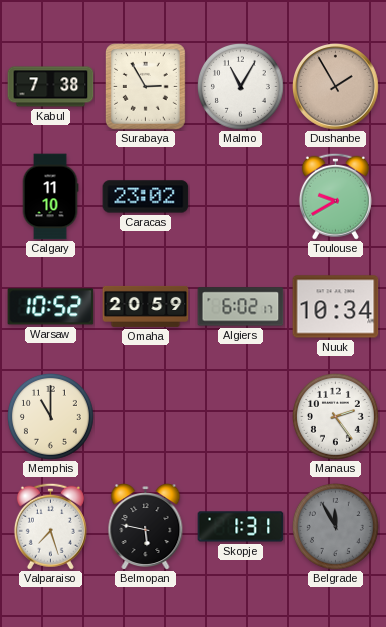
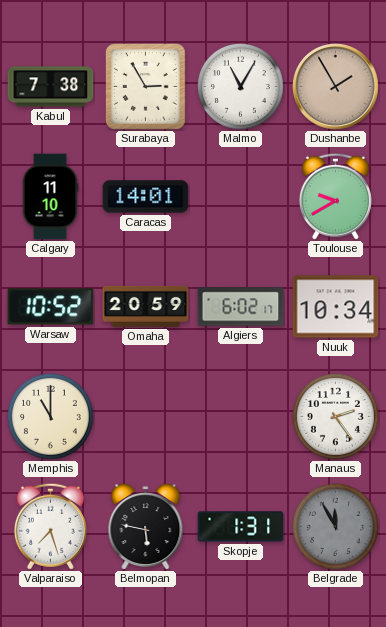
Caracas: 23:02 -> 14:01 (146, 197)
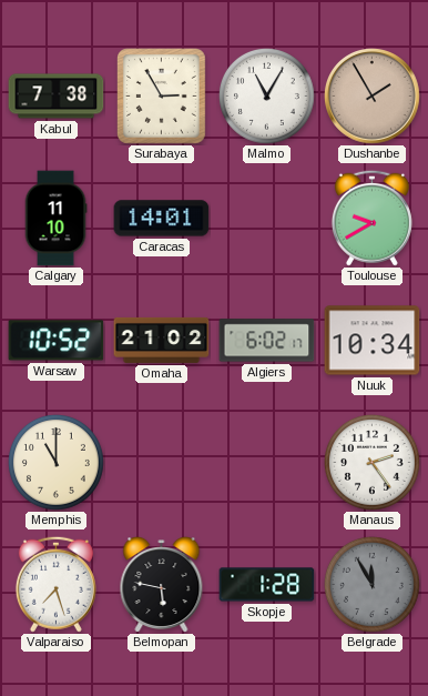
Omaha: 20:59 -> 21:02 (162, 340)
Skopje: 1:31 -> 1:28 (267, 585)
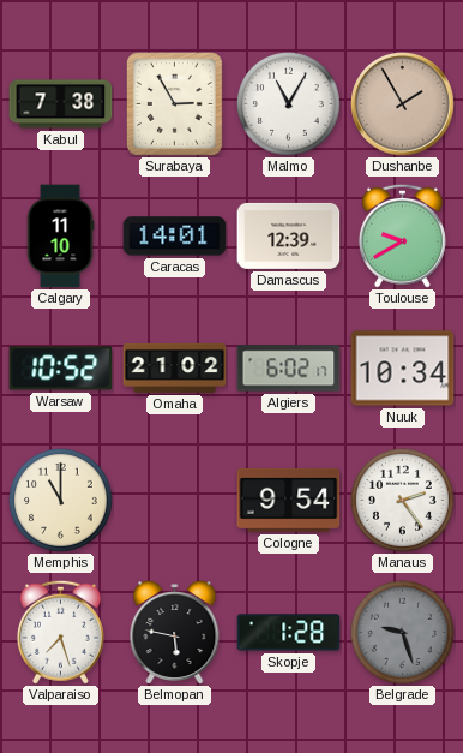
Damascus: none -> 12:39 (289, 235)
Cologne: none -> 9:54 (289, 500)
Belgrade: 11:55 -> 9:27 (402, 632)
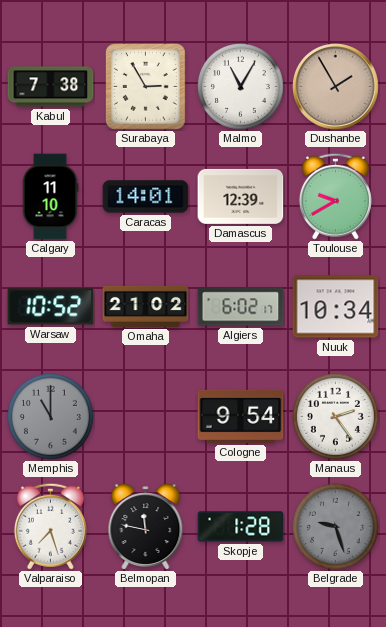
Memphis dial: cream -> grey (50, 416)
Belmopan: 5:47 -> 11:47 (146, 527)
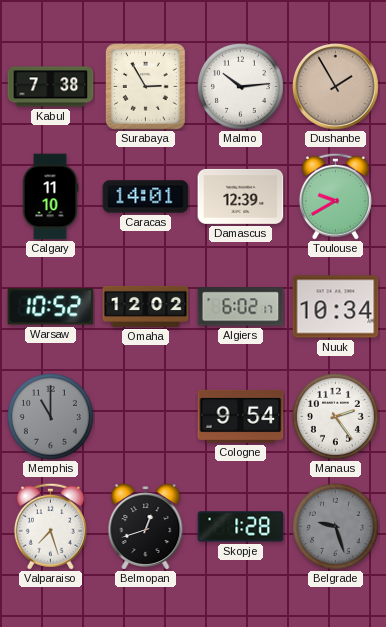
Malmo: 11:05 -> 10:14 (240, 86)
Omaha: 21:02 -> 12:02 (146, 306)
Belmopan: 11:47 -> 12:42 (146, 527)
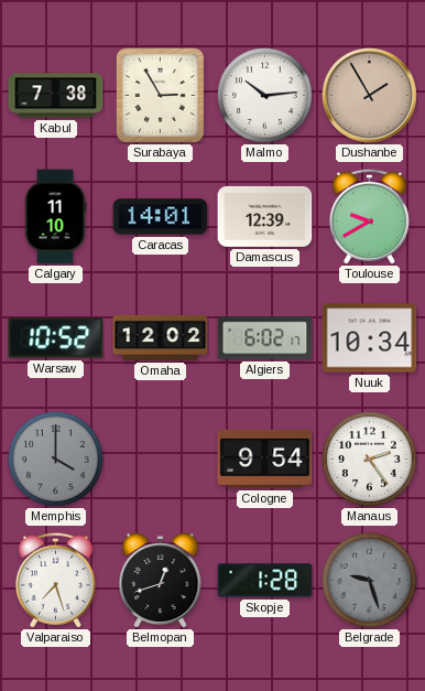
Memphis: 11:00 -> 4:00 (55, 458)
